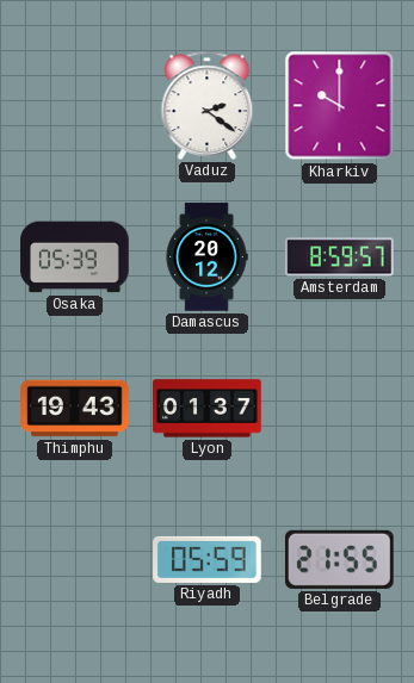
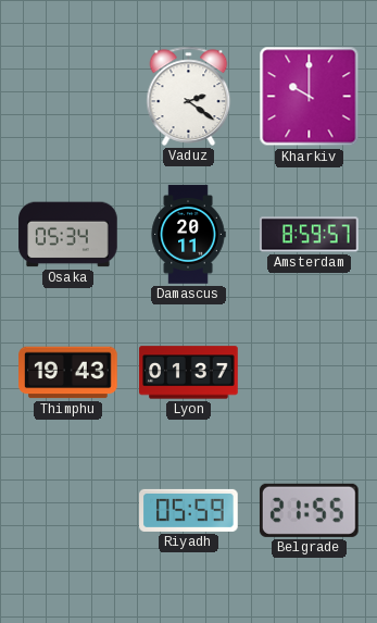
Osaka: 05:39 -> 05:34 (68, 235)
Damascus: 20:12 -> 20:11 (188, 235)
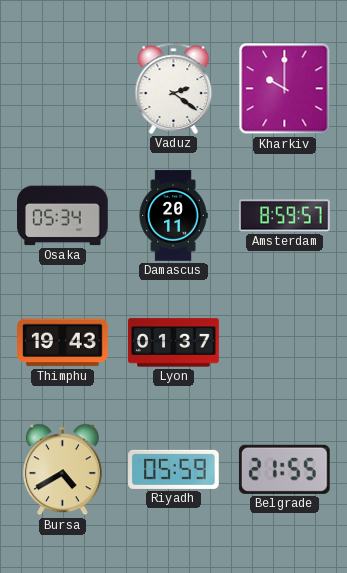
Bursa: none -> 4:40 (62, 470)
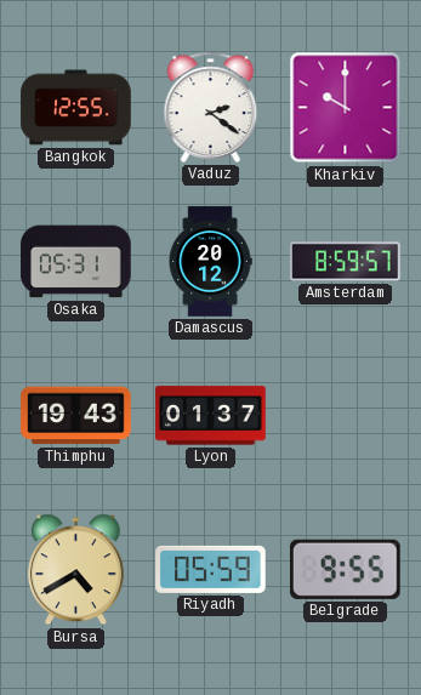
Bangkok: none -> 12:55 (76, 108)
Osaka: 05:34 -> 05:31 (76, 262)
Damascus: 20:11 -> 20:12 (210, 262)
Belgrade: 21:55 -> 9:55 (345, 569)
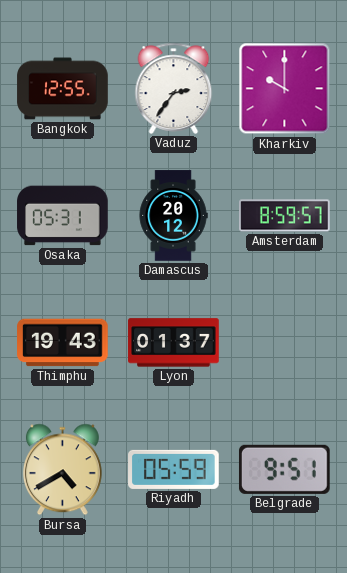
Vaduz: 2:21 -> 2:36 (174, 88)
Belgrade: 9:55 -> 9:51 (284, 469)
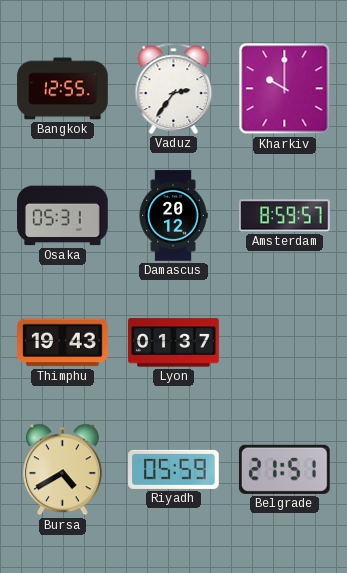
Belgrade: 9:51 -> 21:51 (284, 469)
